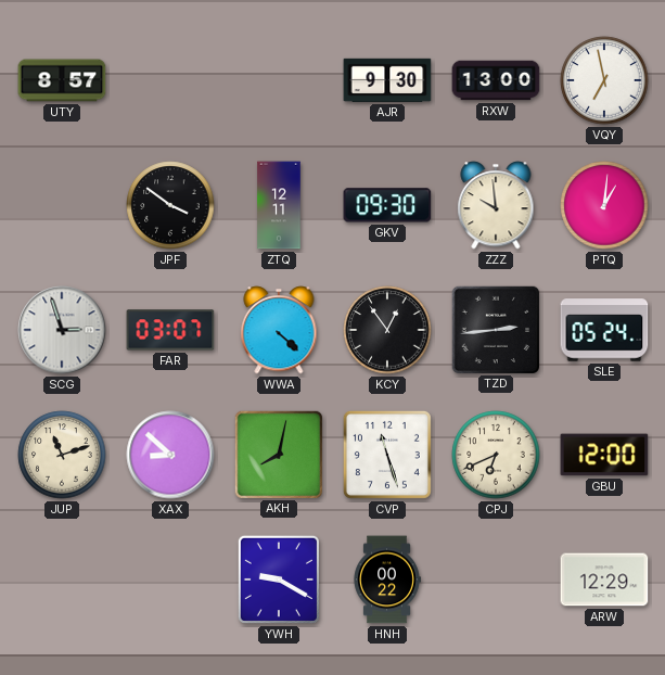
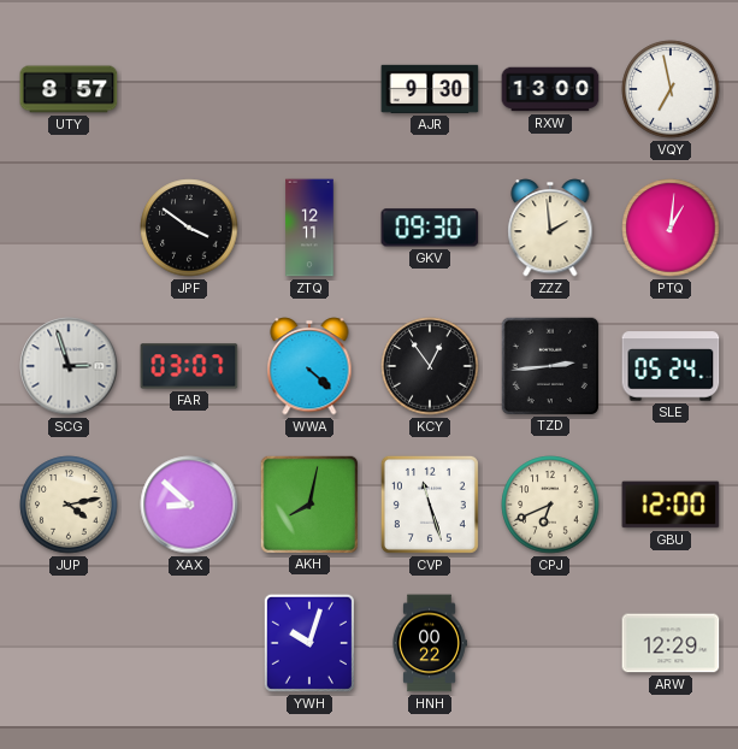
ZZZ: 9:59 -> 1:59 (550, 228)
JUP: 11:12 -> 4:13 (69, 505)
YWH: 9:20 -> 10:03 (309, 643)
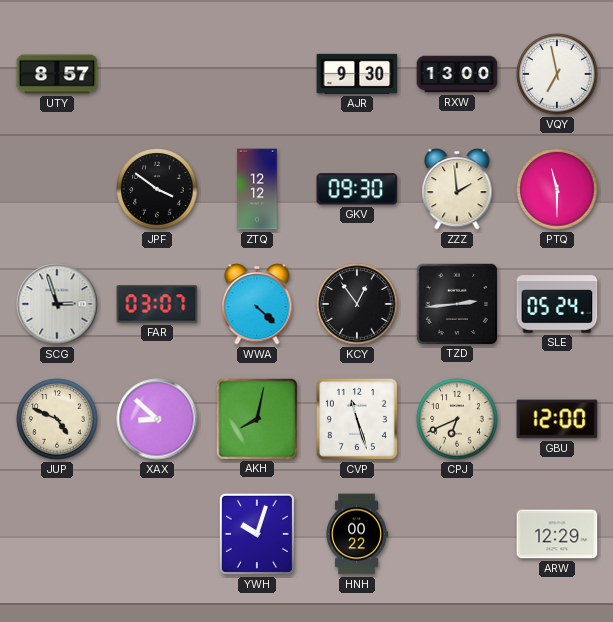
ZTQ: 12:11 -> 12:12 (257, 189)
PTQ: 1:01 -> 11:30 (557, 189)
JUP: 4:13 -> 4:49 (57, 419)
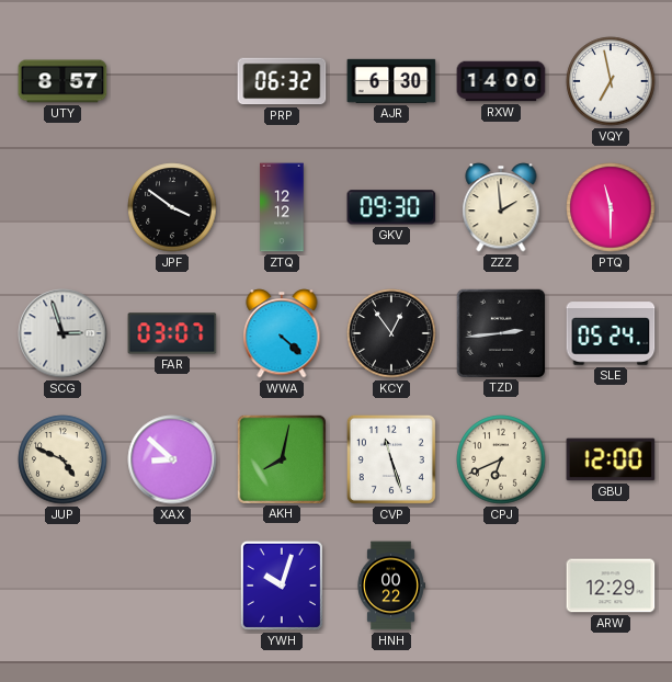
PRP: none -> 06:32 (282, 81)
AJR: 9:30 -> 6:30 (391, 81)
RXW: 13:00 -> 14:00 (501, 81)
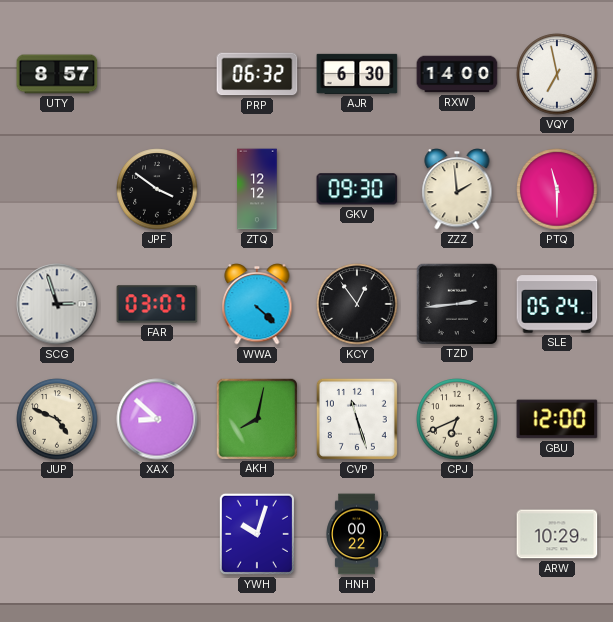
ARW: 12:29 -> 10:29 (557, 534)
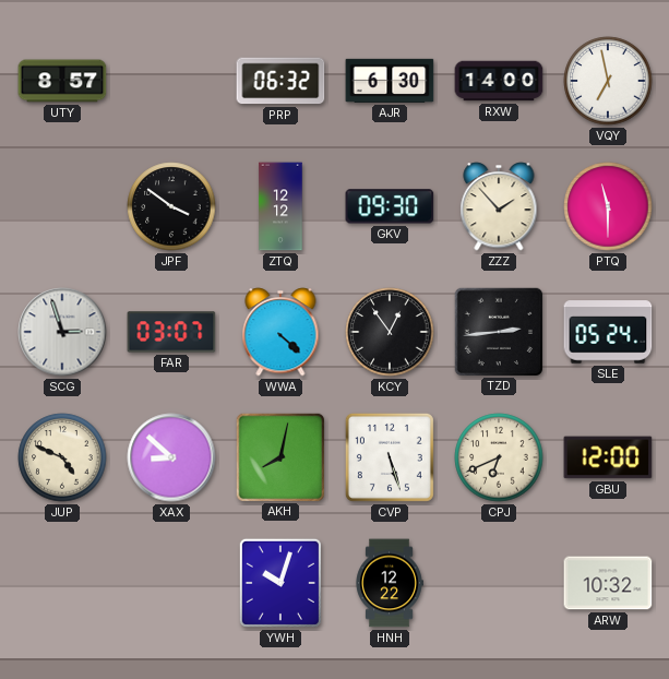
ZZZ: 1:59 -> 1:53 (499, 206)
CVP: 11:27 -> 5:27 (390, 457)
HNH: 00:22 -> 12:22 (390, 583)
ARW: 10:29 -> 10:32 (608, 583)
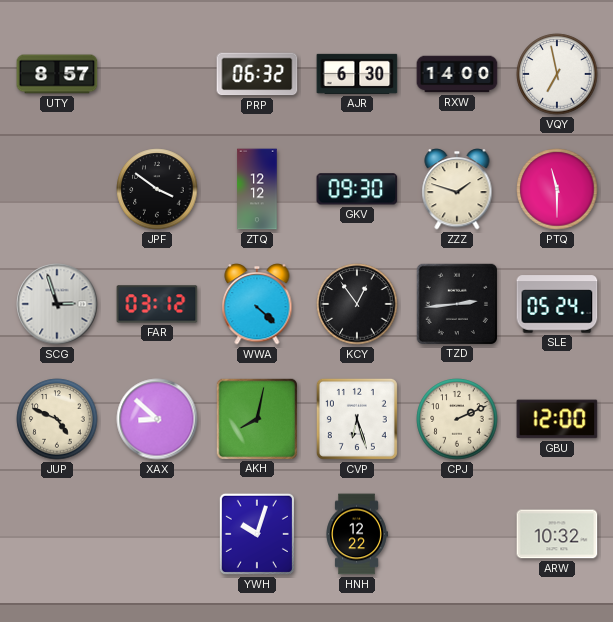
ZZZ: 1:53 -> 1:48 (457, 189)
FAR: 03:07 -> 03:12 (157, 304)
CVP: 5:27 -> 6:27 (357, 419)
CPJ: 6:41 -> 2:11 (457, 419)
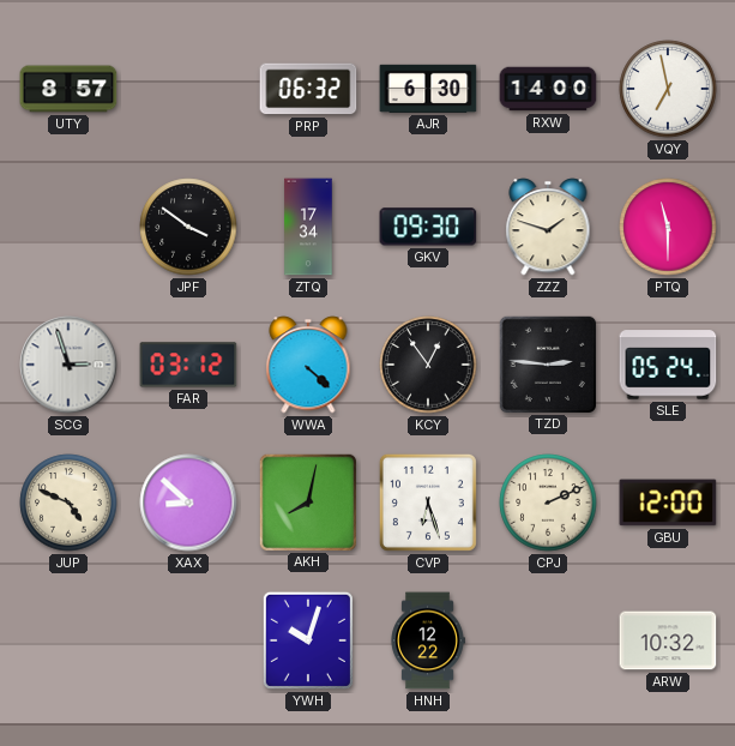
ZTQ: 12:12 -> 17:34 (308, 227)
TZD: 2:44 -> 2:46 (547, 363)
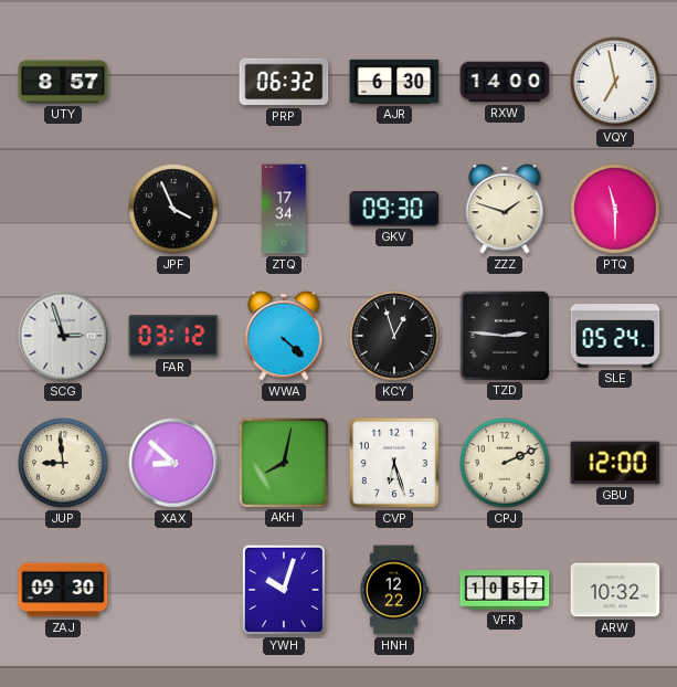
JPF: 3:51 -> 3:56 (173, 209)
KCY: 12:54 -> 12:57 (394, 336)
JUP: 4:49 -> 8:59 (63, 463)
ZAJ: none -> 09:30 (63, 590)
VFR: none -> 10:57 (505, 590)
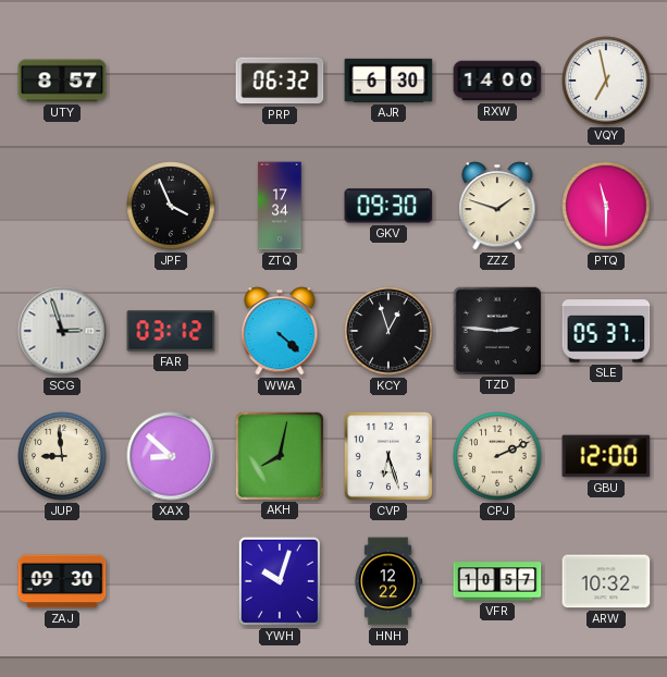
SLE: 05:24 -> 05:37 (606, 331)
